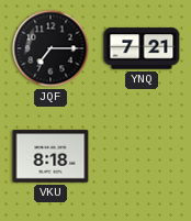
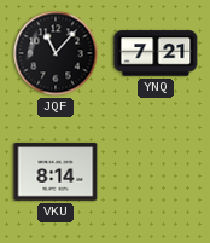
JQF: 7:15 -> 11:07 (56, 53)
VKU: 8:18 -> 8:14 (56, 172)
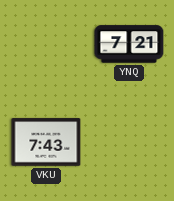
JQF: 11:07 -> none (56, 53)
VKU: 8:14 -> 7:43 (46, 142)
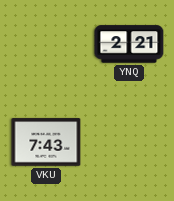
YNQ: 7:21 -> 2:21 (129, 44)
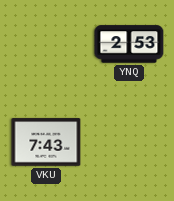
YNQ: 2:21 -> 2:53 (129, 44)
